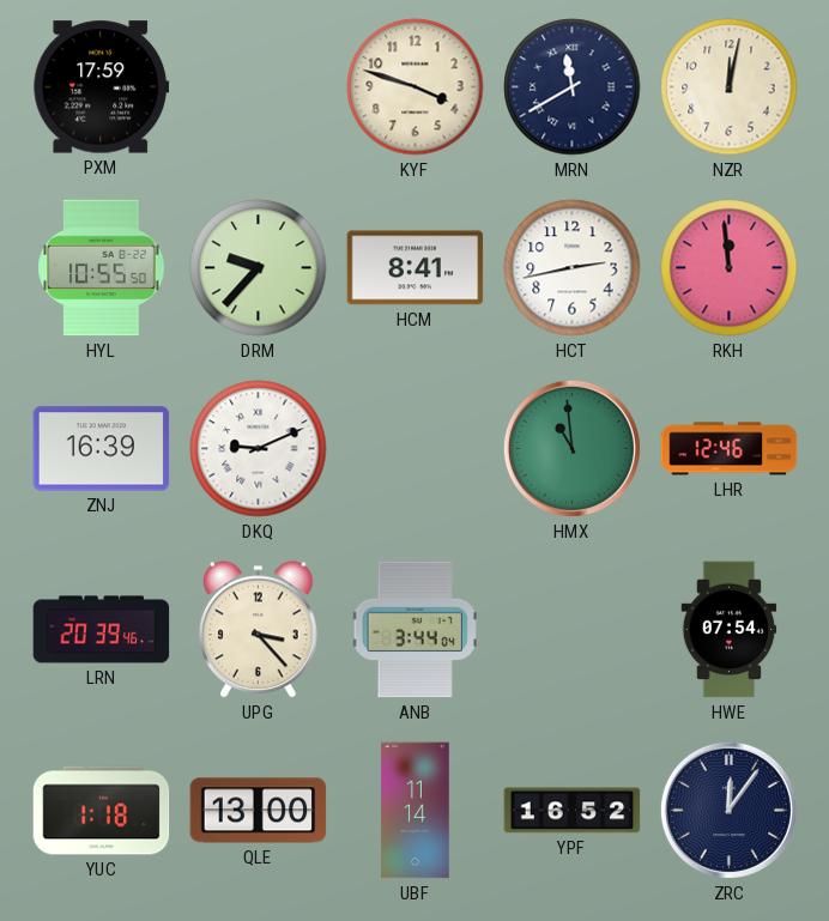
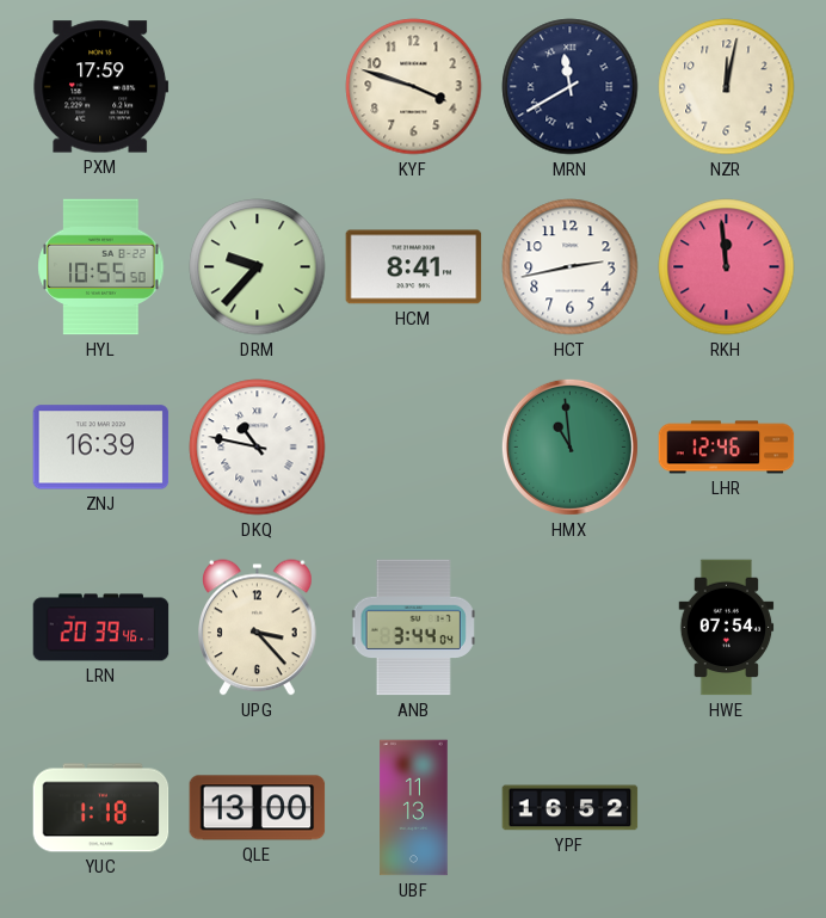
DKQ: 9:11 -> 10:47 (258, 448)
UBF: 11:14 -> 11:13 (414, 808)
ZRC: 12:06 -> none (728, 810)
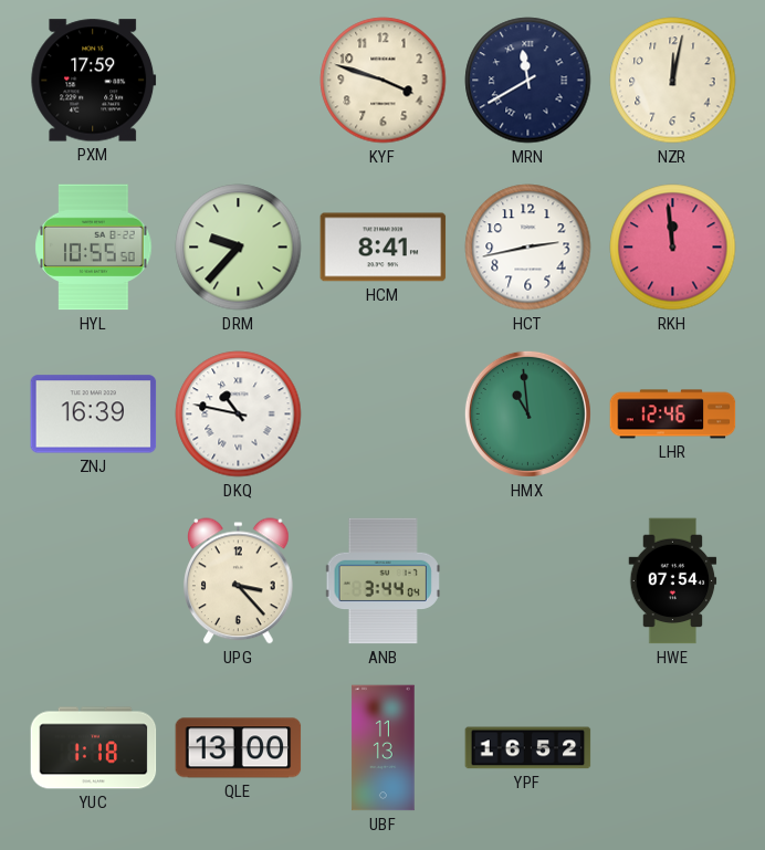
LRN: 20:39 -> none (101, 628)
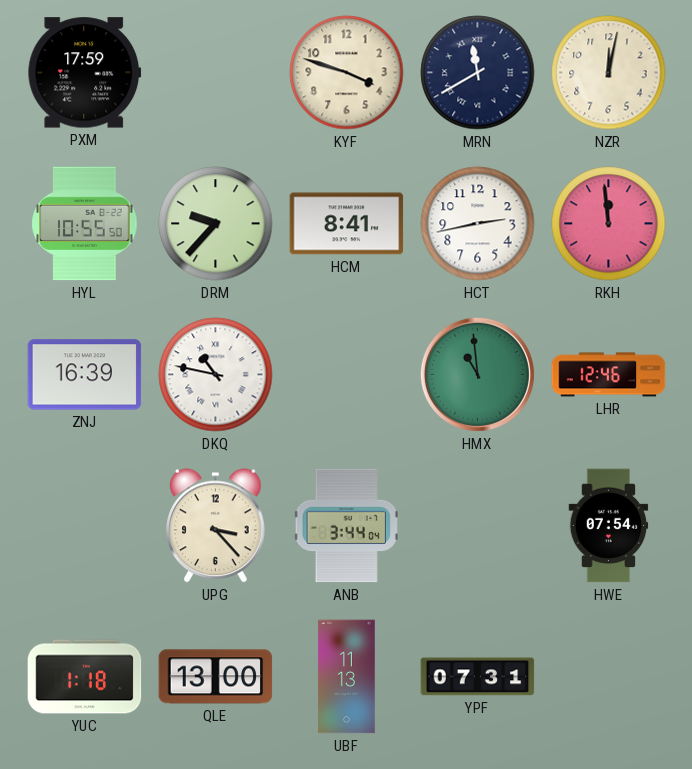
YPF: 16:52 -> 07:31 (478, 677)
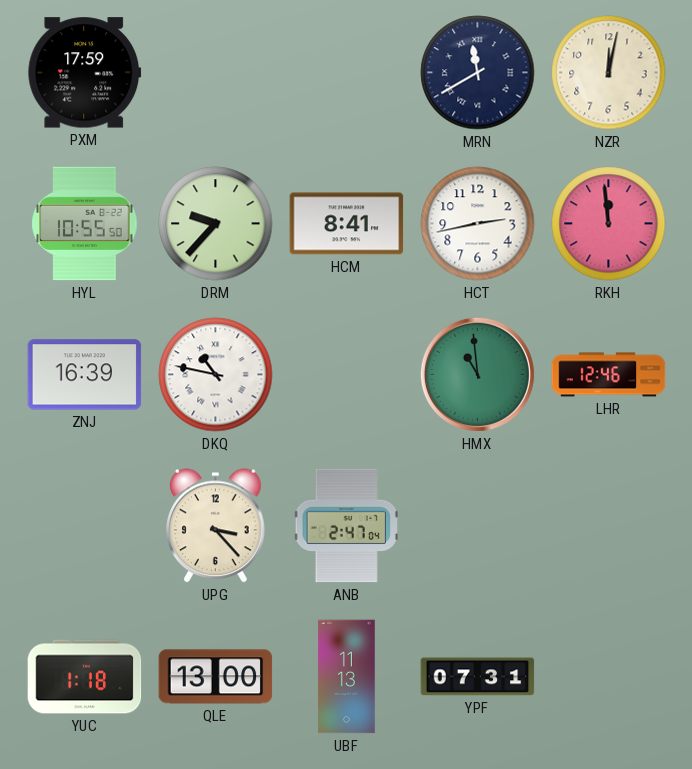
KYF: 3:48 -> none (347, 73)
ANB: 3:44 -> 2:47 (346, 526)
HWE: 07:54 -> none (609, 526)
